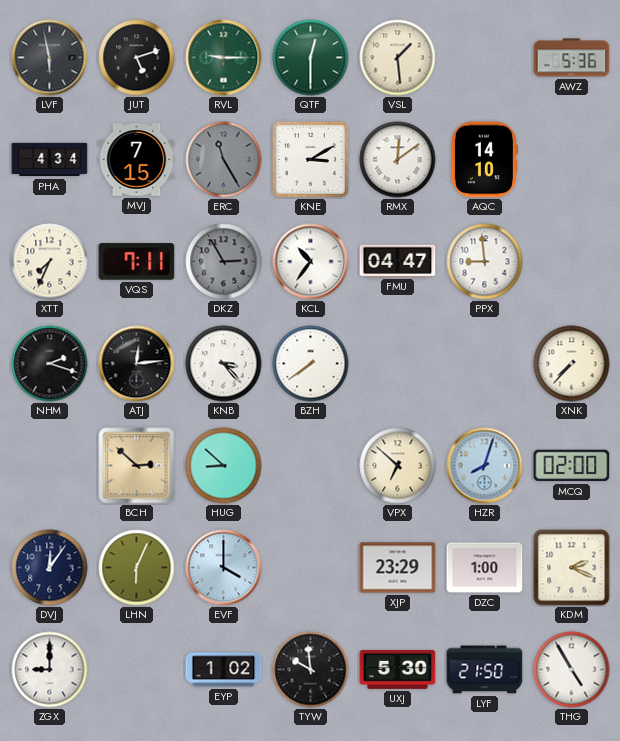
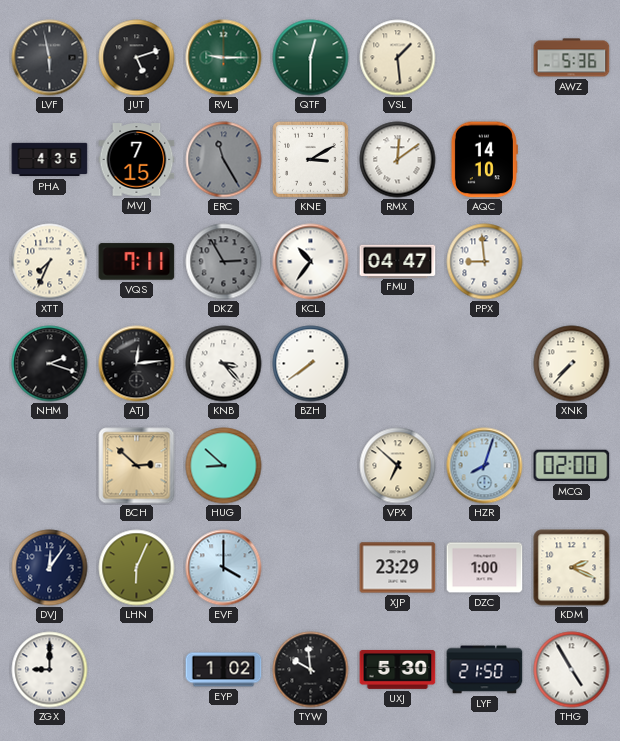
PHA: 4:34 -> 4:35 (50, 160)
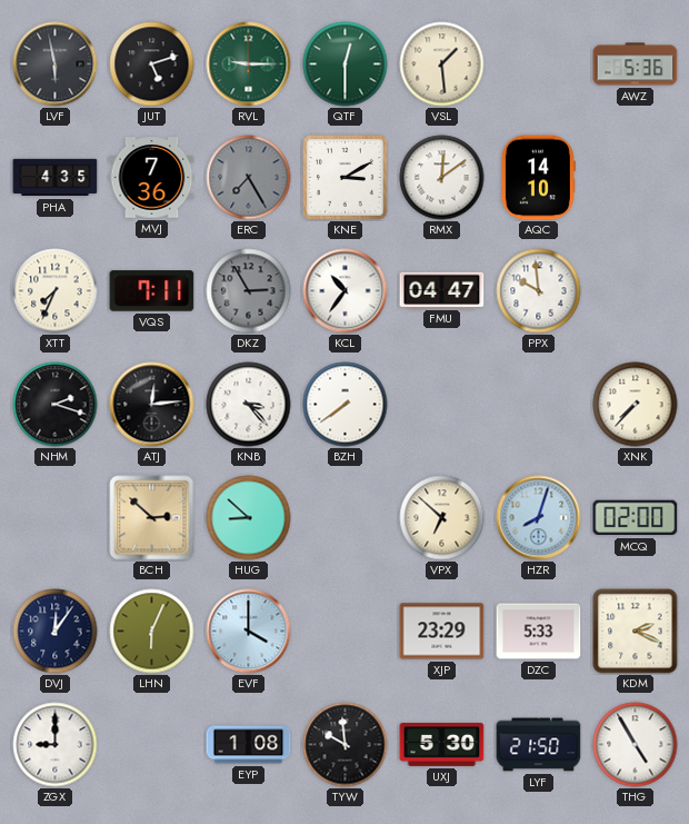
MVJ: 7:15 -> 7:36 (152, 178)
ERC: 11:25 -> 7:25 (249, 178)
PPX: 8:59 -> 9:59 (539, 291)
DZC: 1:00 -> 5:33 (539, 632)
EYP: 1:02 -> 1:08 (249, 745)
